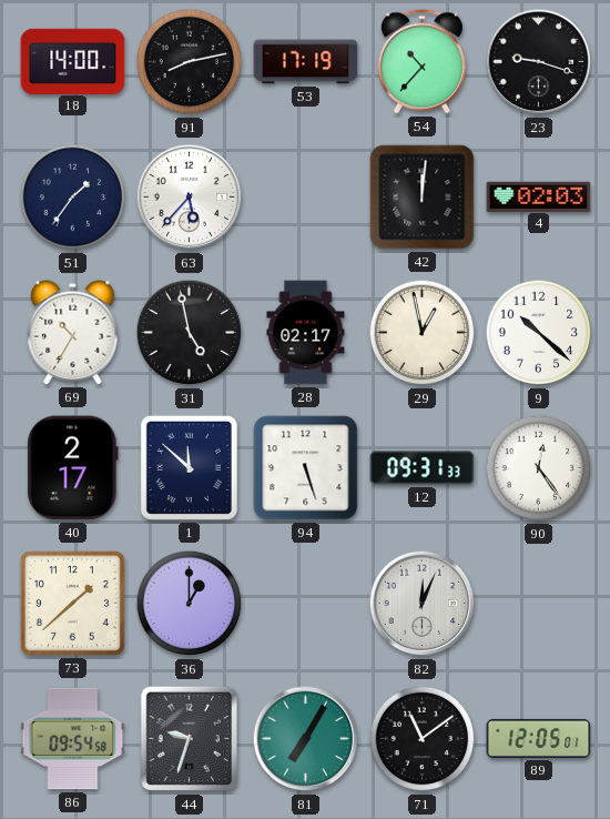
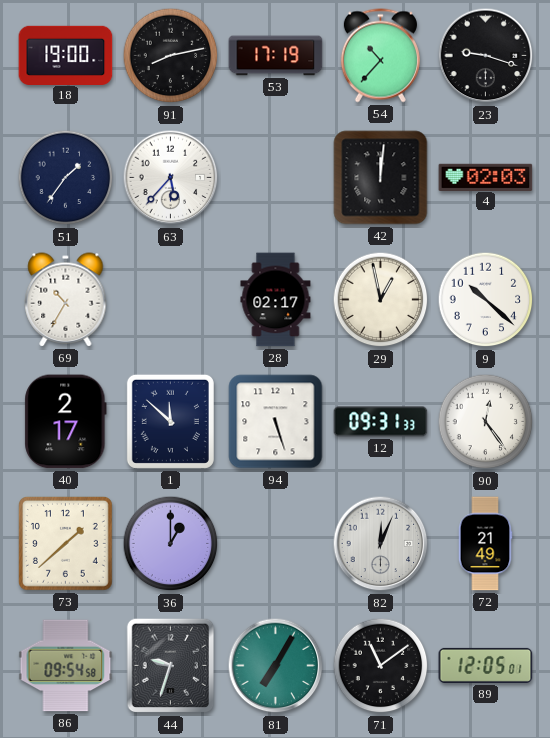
18: 14:00 -> 19:00 (66, 55)
31: 4:58 -> none (190, 333)
72: none -> 21:49 (485, 544)
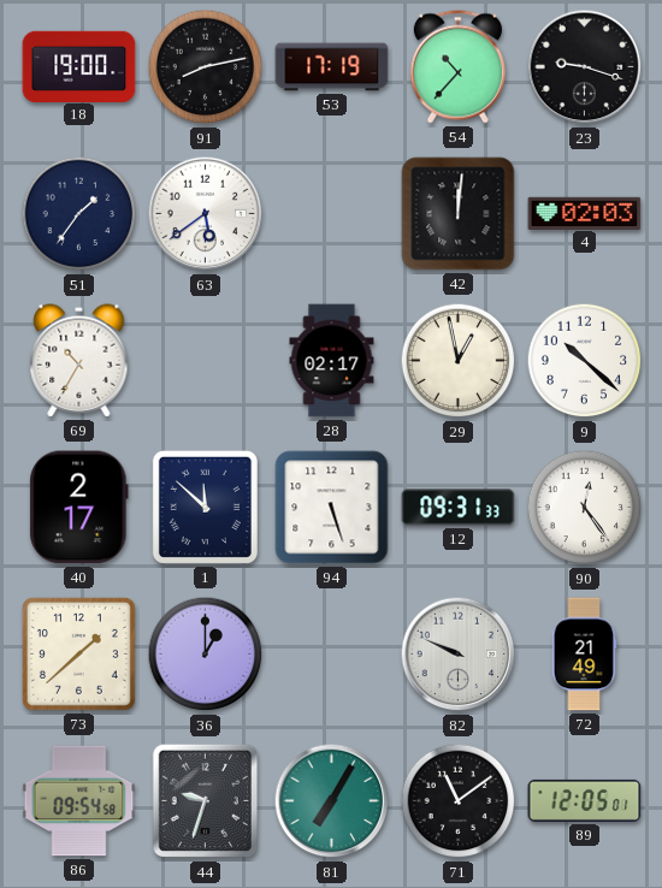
63: 5:37 -> 5:39 (206, 214)
82: 12:04 -> 9:49 (459, 655)
